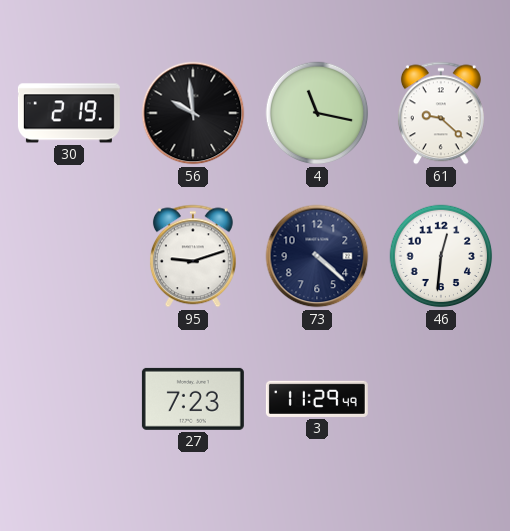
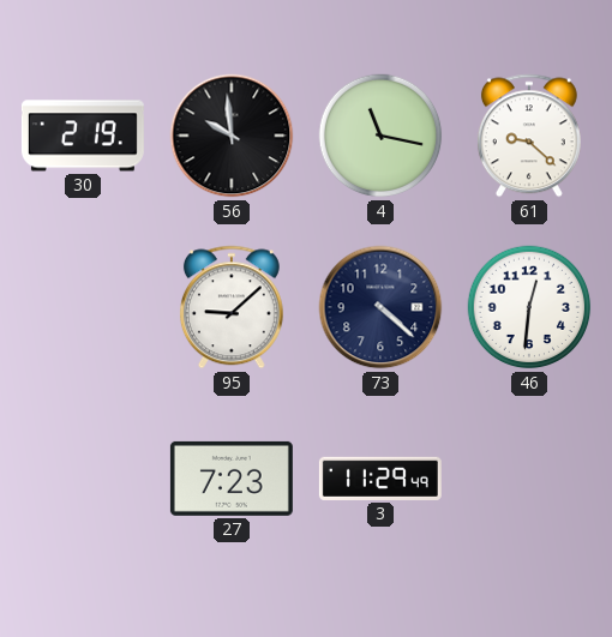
95: 9:12 -> 9:08 (232, 307)
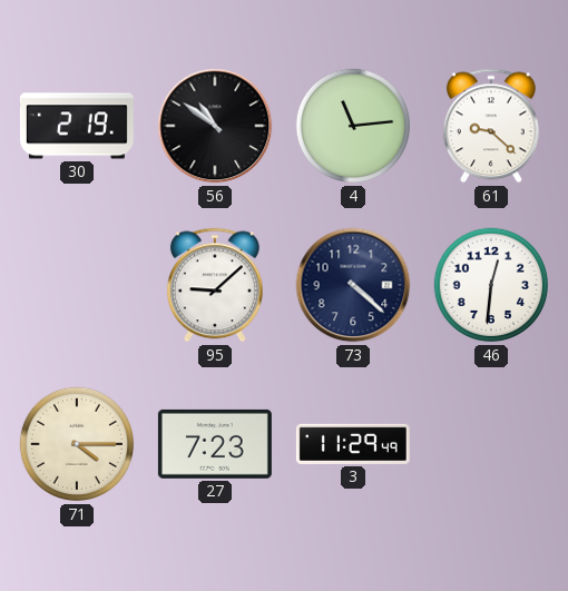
56: 9:59 -> 10:51 (215, 126)
4: 11:17 -> 11:14 (353, 126)
71: none -> 4:15 (77, 444)
